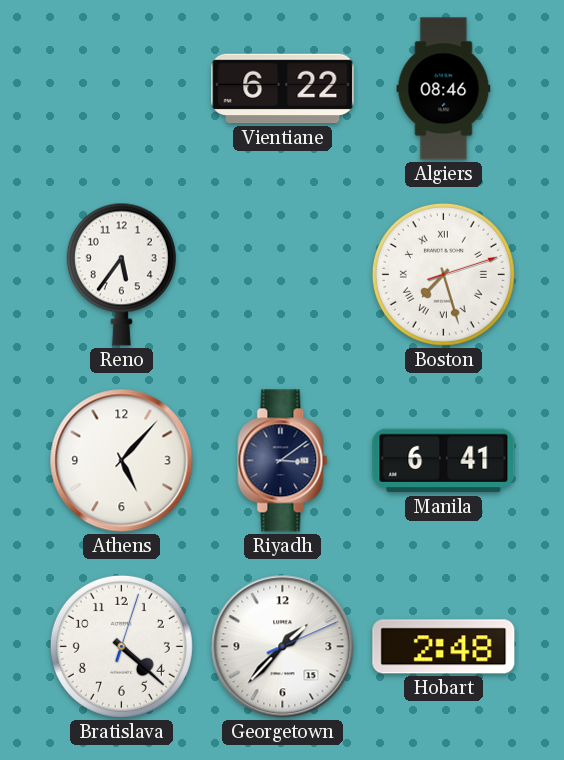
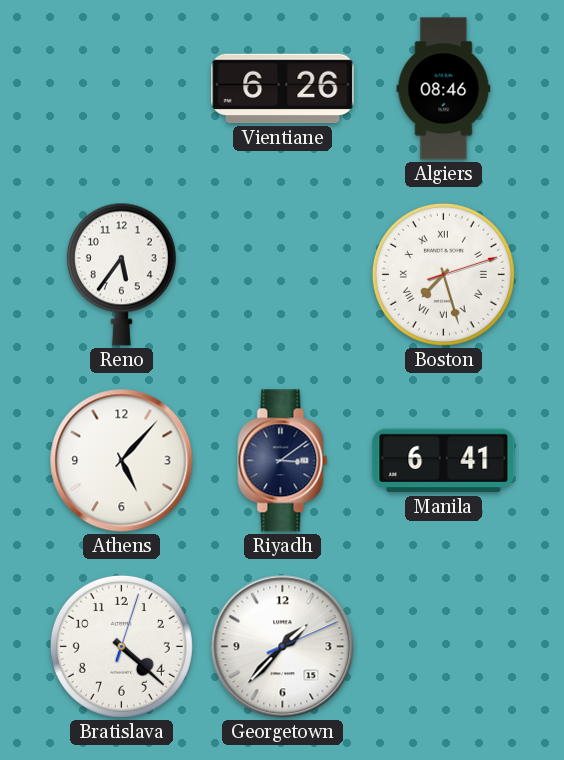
Vientiane: 6:22 -> 6:26 (283, 89)
Hobart: 2:48 -> none (444, 647)
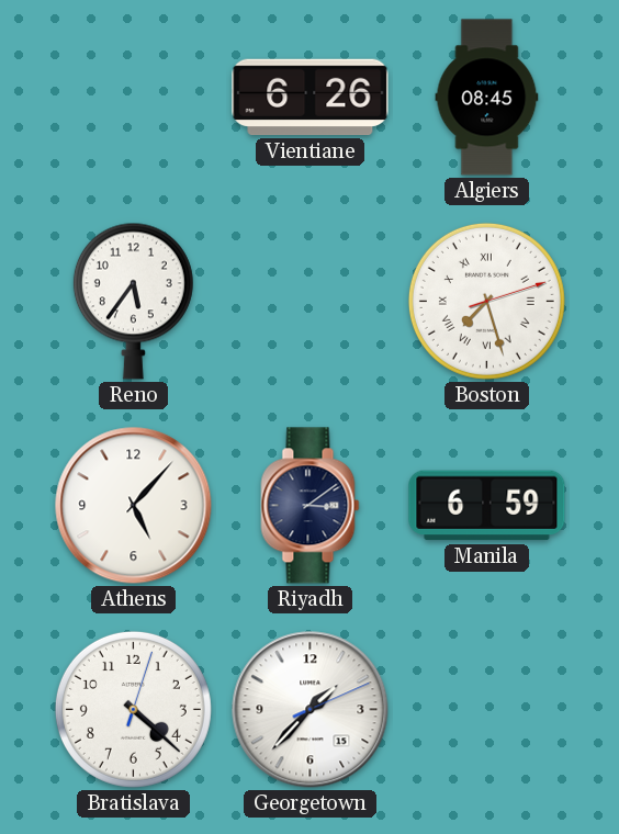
Algiers: 08:46 -> 08:45 (487, 98)
Manila: 6:41 -> 6:59 (487, 506)
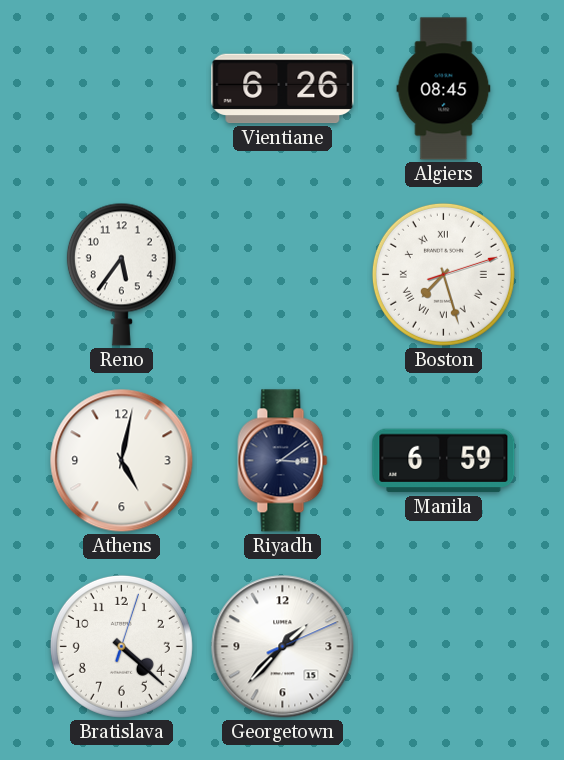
Athens: 5:07 -> 5:02 (122, 461)
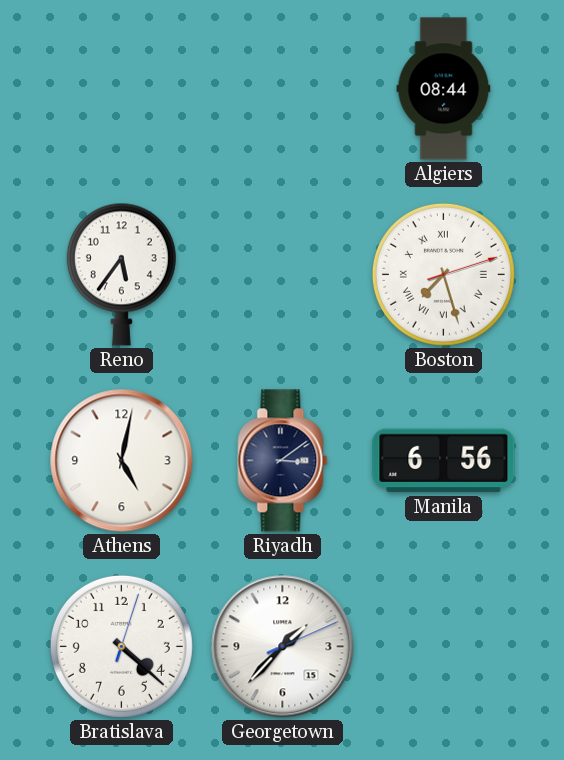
Vientiane: 6:26 -> none (283, 89)
Algiers: 08:45 -> 08:44 (444, 89)
Manila: 6:59 -> 6:56 (444, 461)
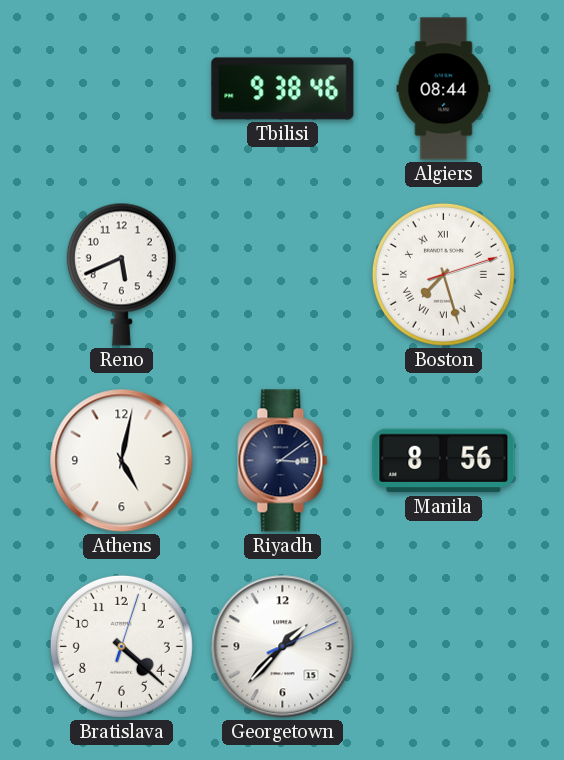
Tbilisi: none -> 9:38 (283, 89)
Reno: 5:36 -> 5:41 (121, 274)
Manila: 6:56 -> 8:56 (444, 461)
